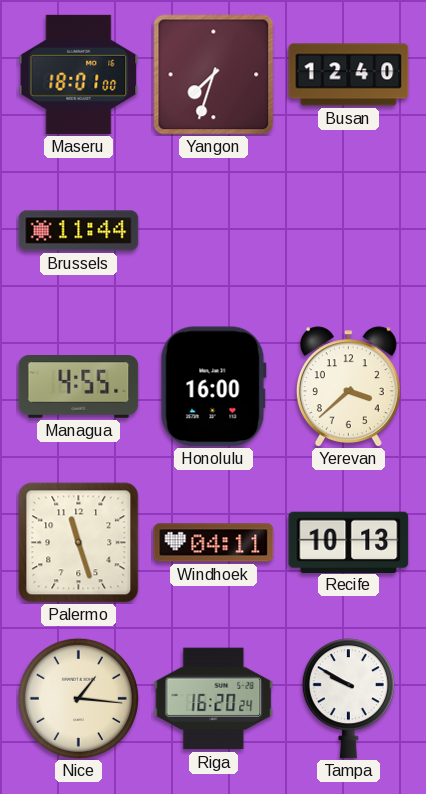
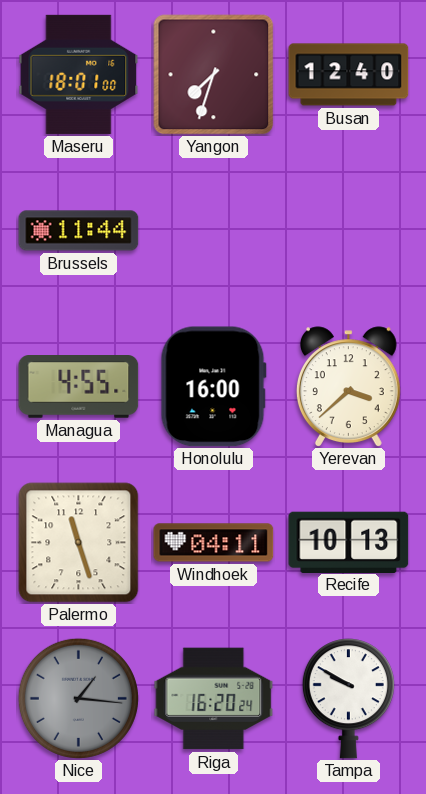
Nice dial: cream -> grey (78, 698)
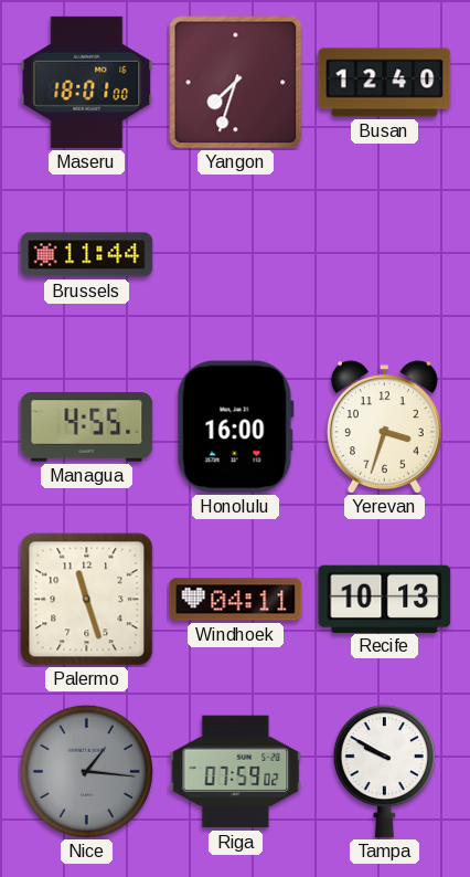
Yerevan: 3:38 -> 3:33 (384, 427)
Riga: 16:20 -> 07:59 (236, 772)
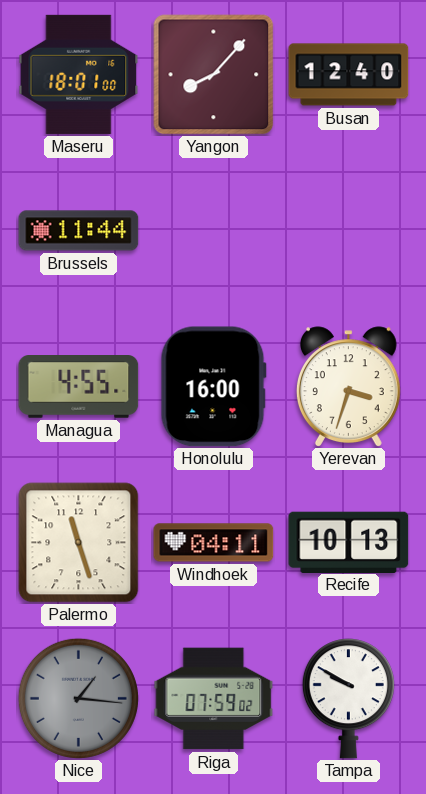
Yangon: 7:33 -> 8:07 (214, 75)
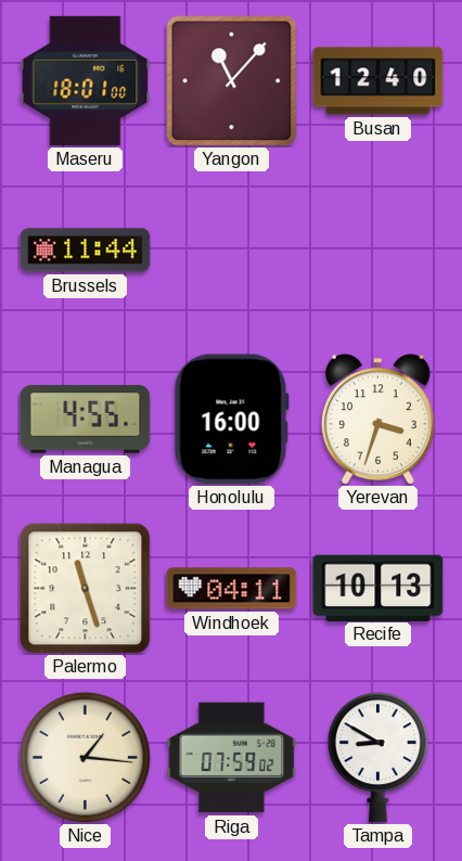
Yangon: 8:07 -> 11:07 (232, 81)
Nice dial: grey -> cream (85, 757)
Tampa: 9:50 -> 8:50 (377, 758)
